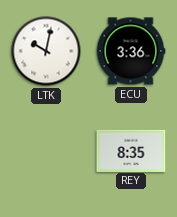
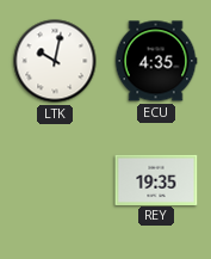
ECU: 3:36 -> 4:35 (156, 61)
REY: 8:35 -> 19:35 (156, 179)
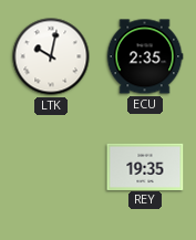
ECU: 4:35 -> 2:35 (145, 56)
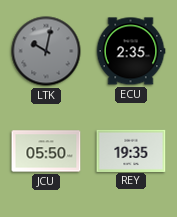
LTK dial: white -> grey (46, 51)
JCU: none -> 05:50 (46, 151)
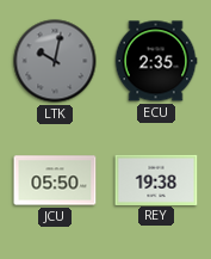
REY: 19:35 -> 19:38 (156, 179)
